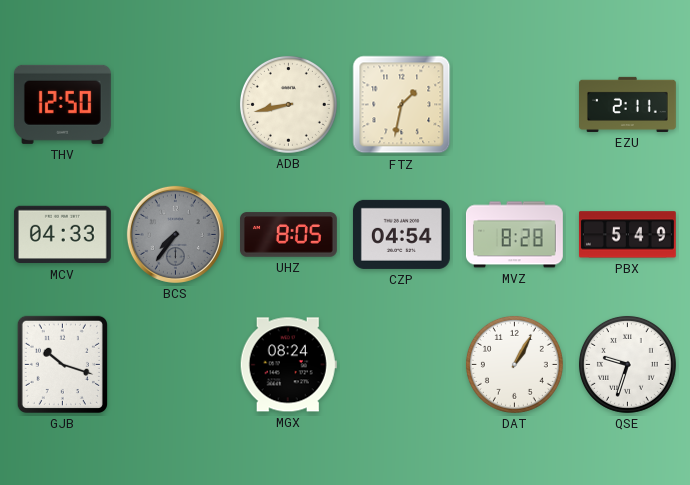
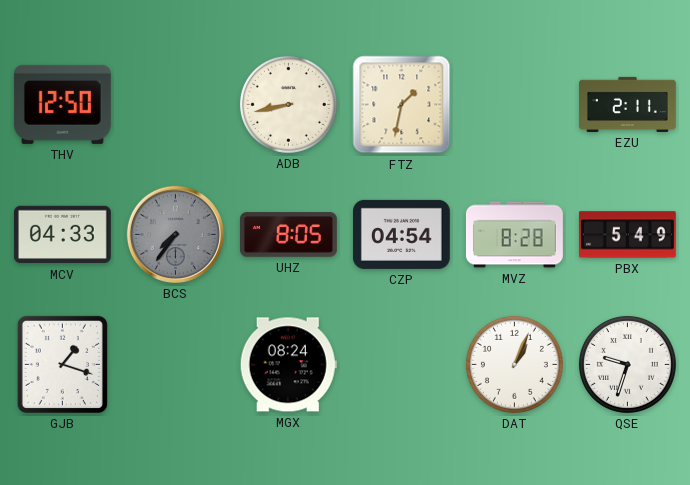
GJB: 10:18 -> 1:18 (62, 364)
DAT: 1:05 -> 1:04 (514, 364)
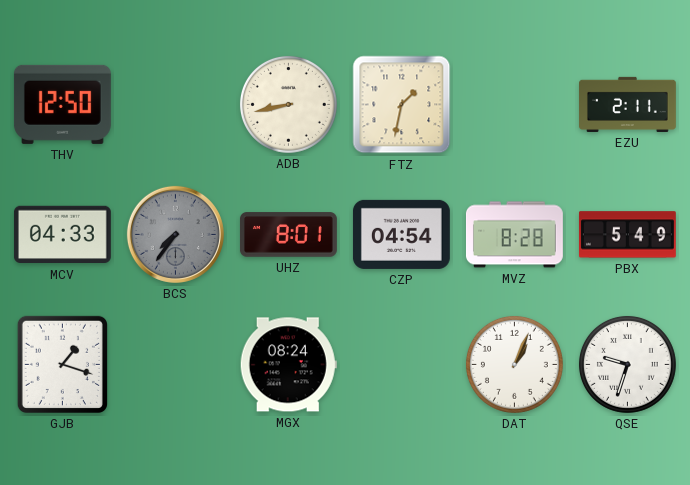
UHZ: 8:05 -> 8:01 (288, 235)
